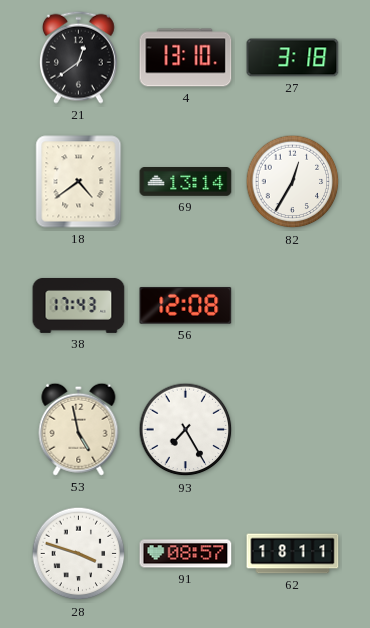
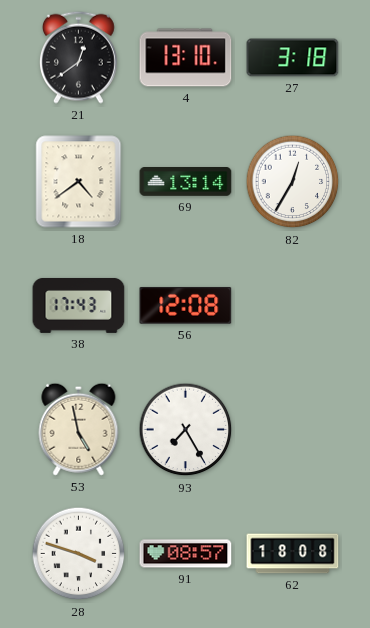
62: 18:11 -> 18:08 (293, 554)
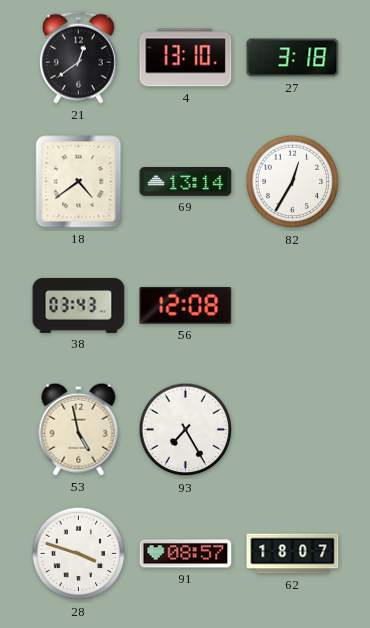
38: 17:43 -> 03:43 (79, 305)
62: 18:08 -> 18:07 (293, 554)
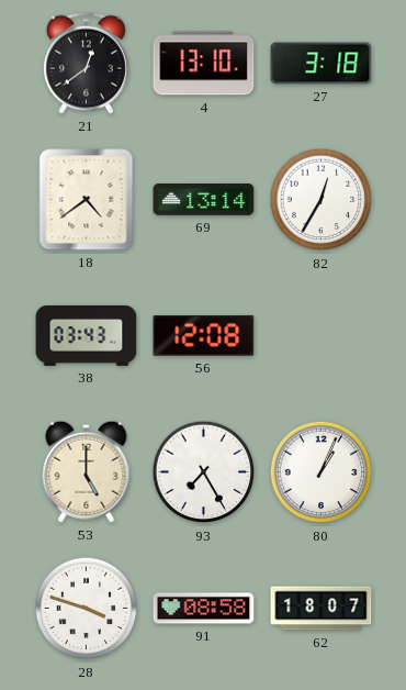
53: 4:58 -> 5:00 (87, 471)
80: none -> 1:04 (322, 472)
91: 08:57 -> 08:58 (204, 609)
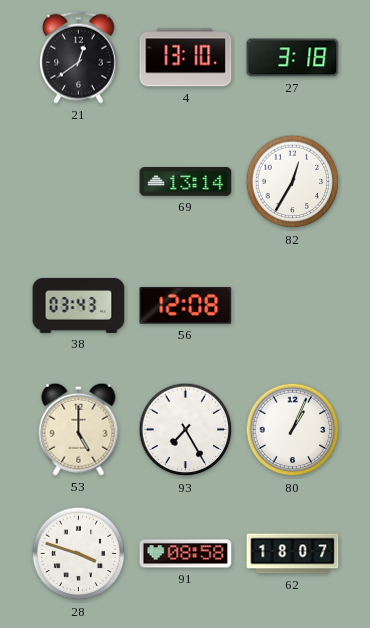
18: 4:39 -> none (87, 200)
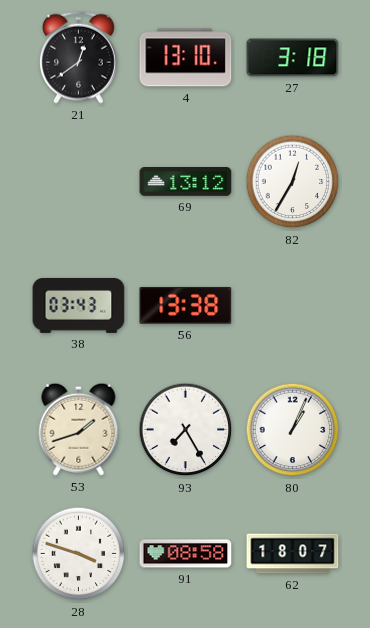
69: 13:14 -> 13:12 (186, 182)
56: 12:08 -> 13:38 (186, 306)
53: 5:00 -> 1:42 (79, 429)
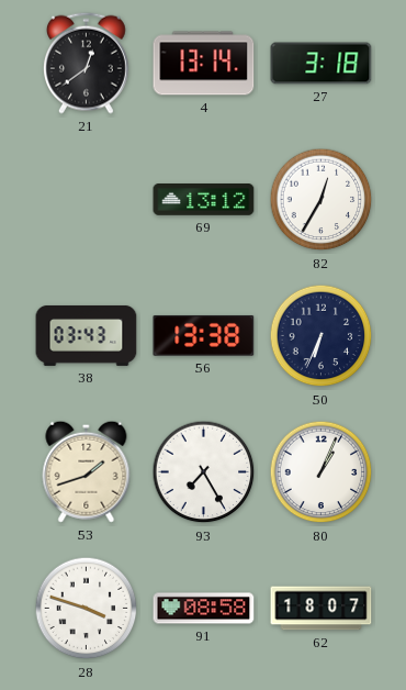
4: 13:10 -> 13:14 (204, 64)
50: none -> 6:34 (322, 336)
